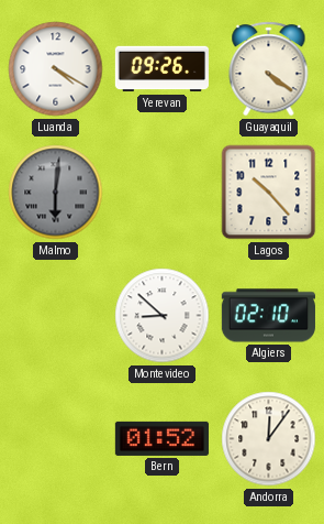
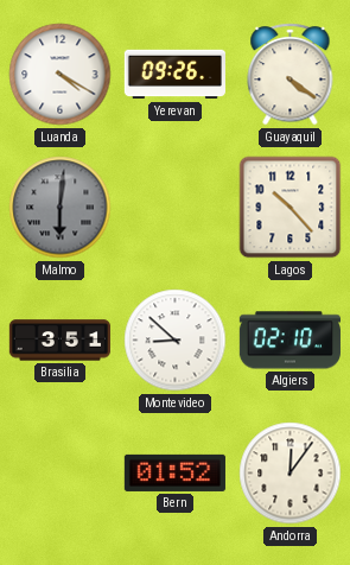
Brasilia: none -> 3:51 (59, 341)
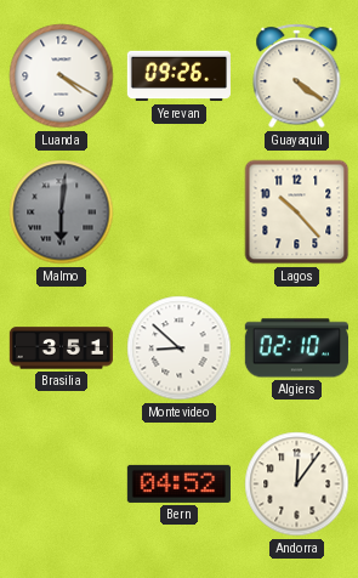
Bern: 01:52 -> 04:52 (178, 483)
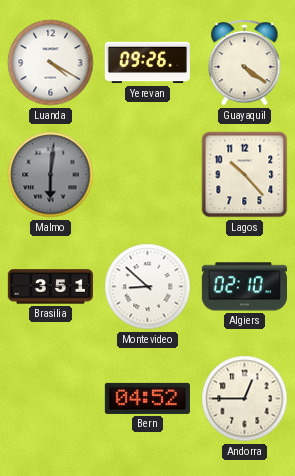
Andorra: 12:06 -> 12:45 (245, 399)
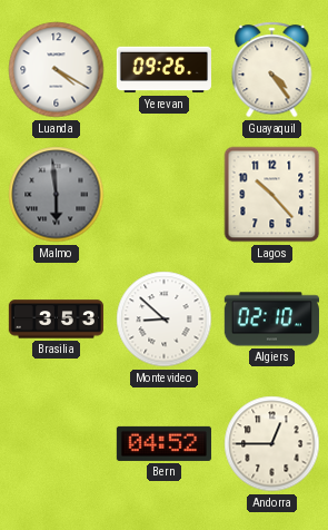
Guayaquil: 4:21 -> 4:24 (272, 70)
Malmo: 6:01 -> 5:59 (57, 195)
Brasilia: 3:51 -> 3:53 (56, 320)
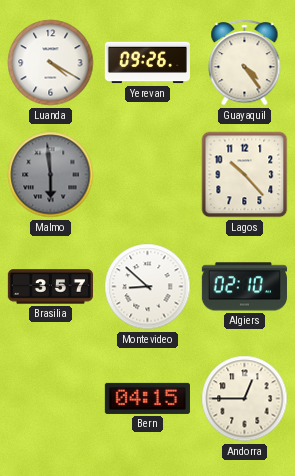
Brasilia: 3:53 -> 3:57 (50, 287)
Bern: 04:52 -> 04:15 (147, 398)
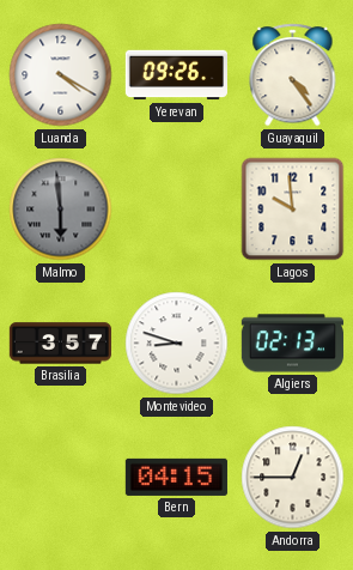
Lagos: 10:23 -> 9:59 (293, 210)
Montevideo: 8:52 -> 8:48 (177, 344)
Algiers: 02:10 -> 02:13 (292, 344)
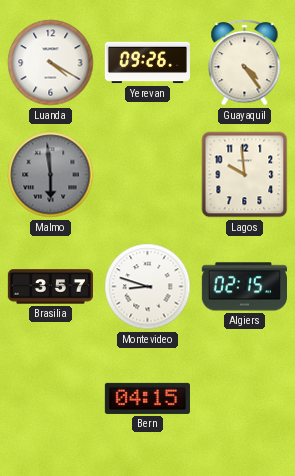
Algiers: 02:13 -> 02:15 (244, 287)
Andorra: 12:45 -> none (293, 478)
